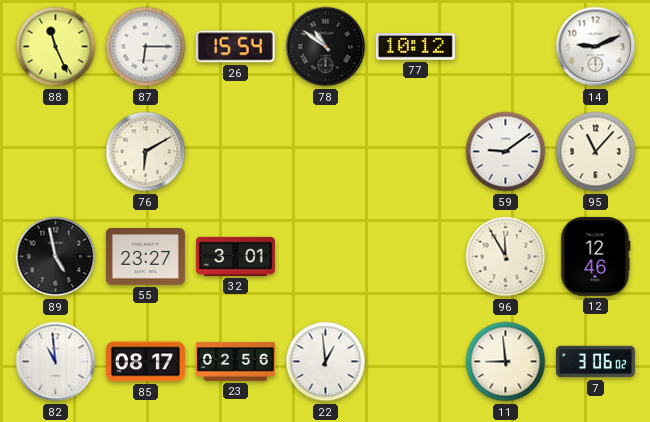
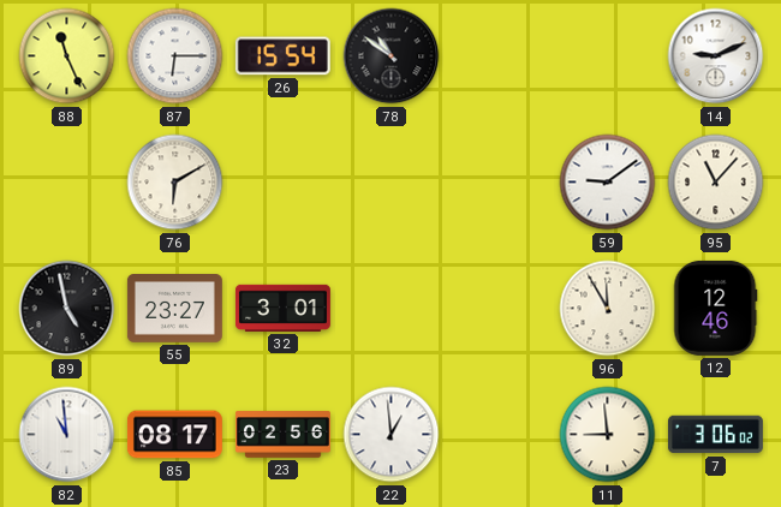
77: 10:12 -> none (415, 47)
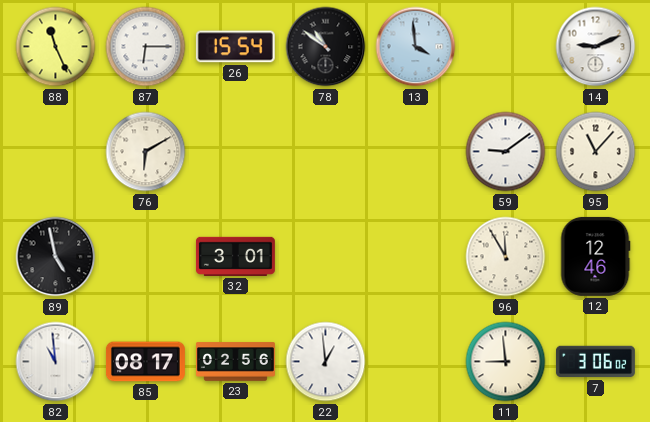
13: none -> 3:59 (416, 47)
55: 23:27 -> none (174, 309)
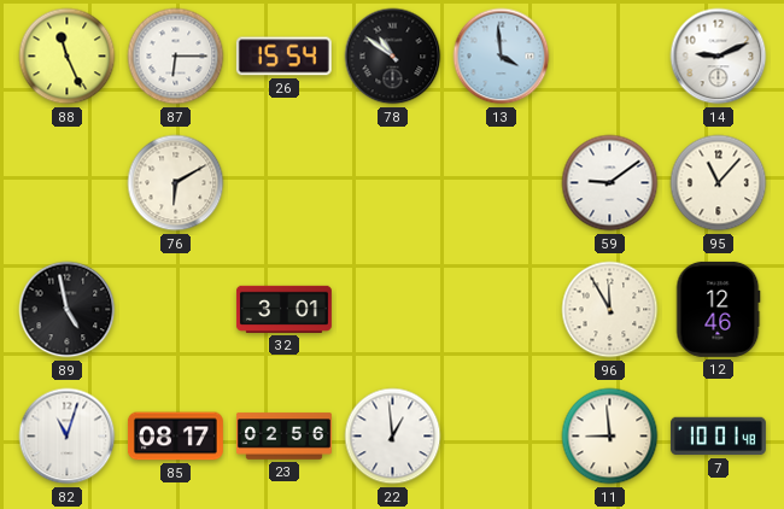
82: 10:59 -> 11:03 (68, 437)
7: 3:06 -> 10:01 (718, 437)
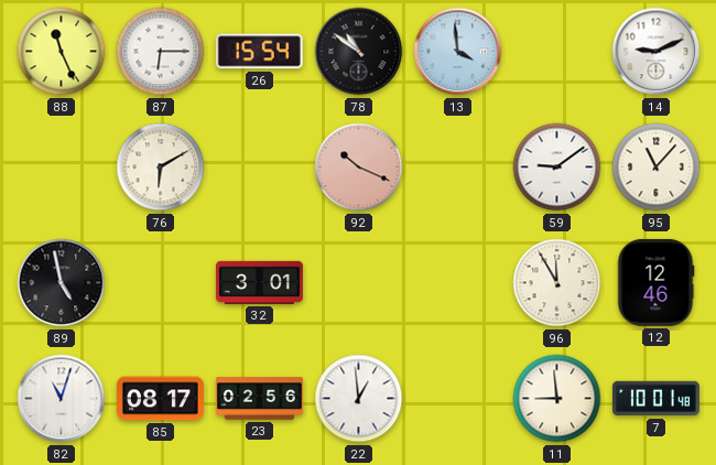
92: none -> 10:19 (359, 167)
